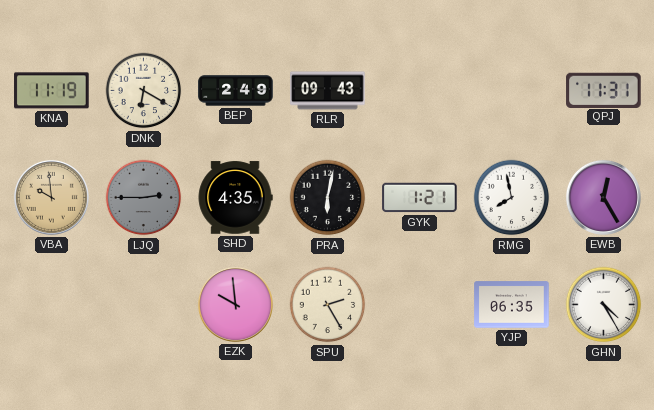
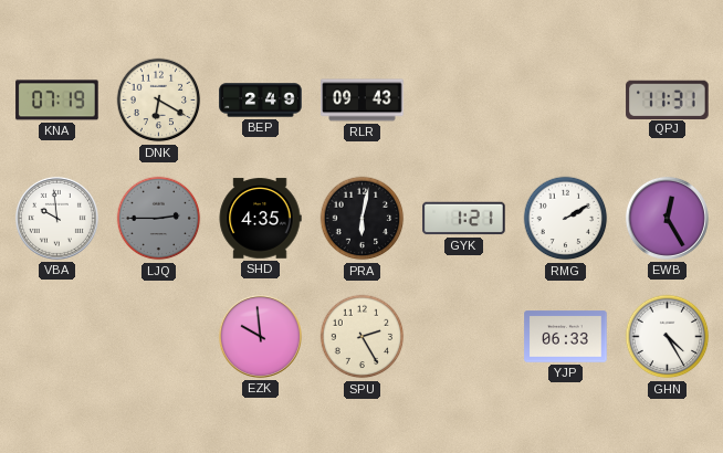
KNA: 11:19 -> 07:19 (57, 101)
VBA dial: champagne -> white (56, 218)
RMG: 7:58 -> 2:10 (566, 219)
YJP: 06:35 -> 06:33 (566, 337)
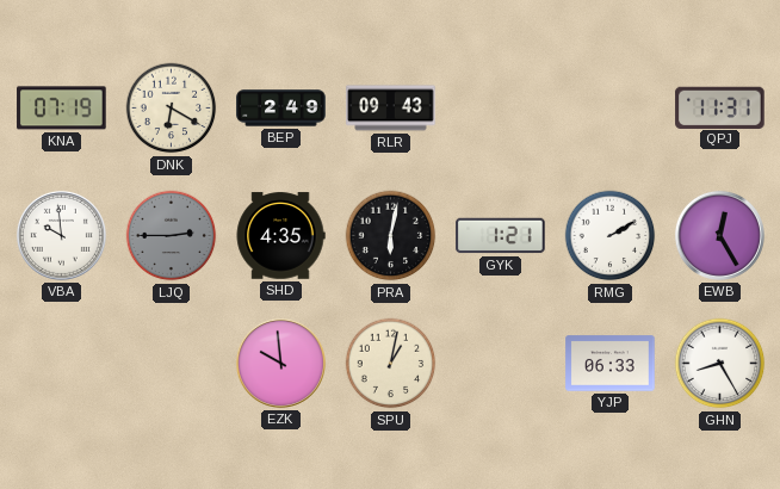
SPU: 2:25 -> 1:02 (391, 364)
GHN: 4:25 -> 8:25 (720, 364)
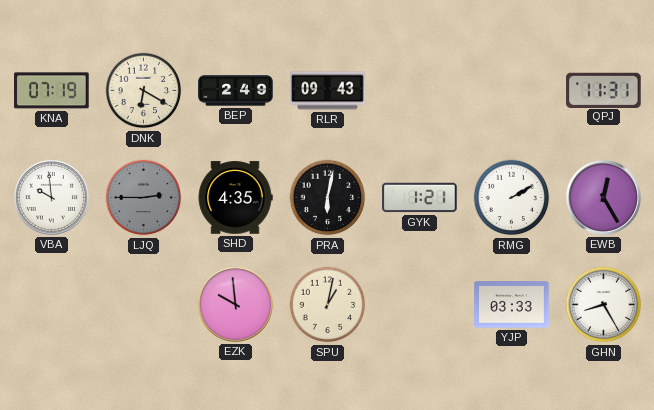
YJP: 06:33 -> 03:33 (512, 305)
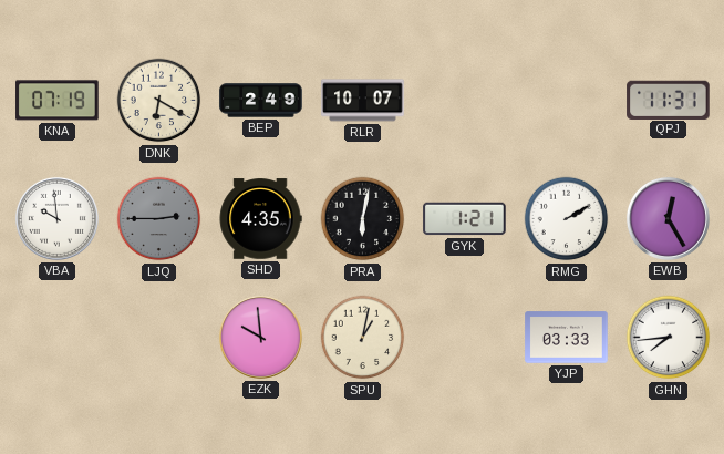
RLR: 09:43 -> 10:07 (363, 101)
GHN: 8:25 -> 7:44 (669, 338)
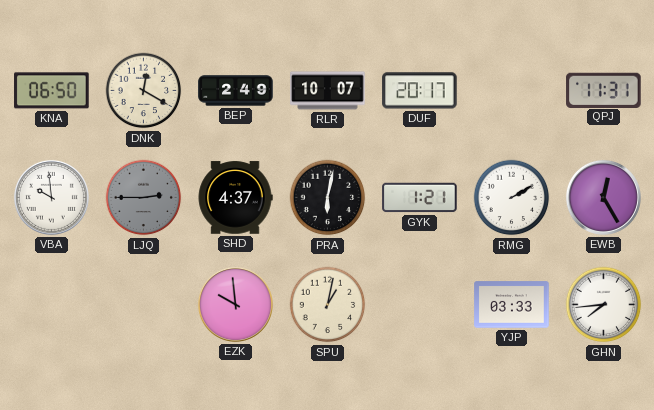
KNA: 07:19 -> 06:50 (52, 91)
DNK: 6:20 -> 12:20 (144, 91)
DUF: none -> 20:17 (420, 91)
SHD: 4:35 -> 4:37 (235, 198)
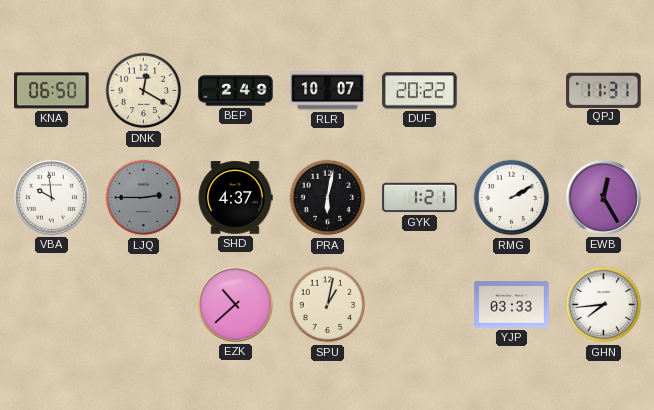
DUF: 20:17 -> 20:22 (420, 91)
EZK: 9:59 -> 10:38 (235, 304)
